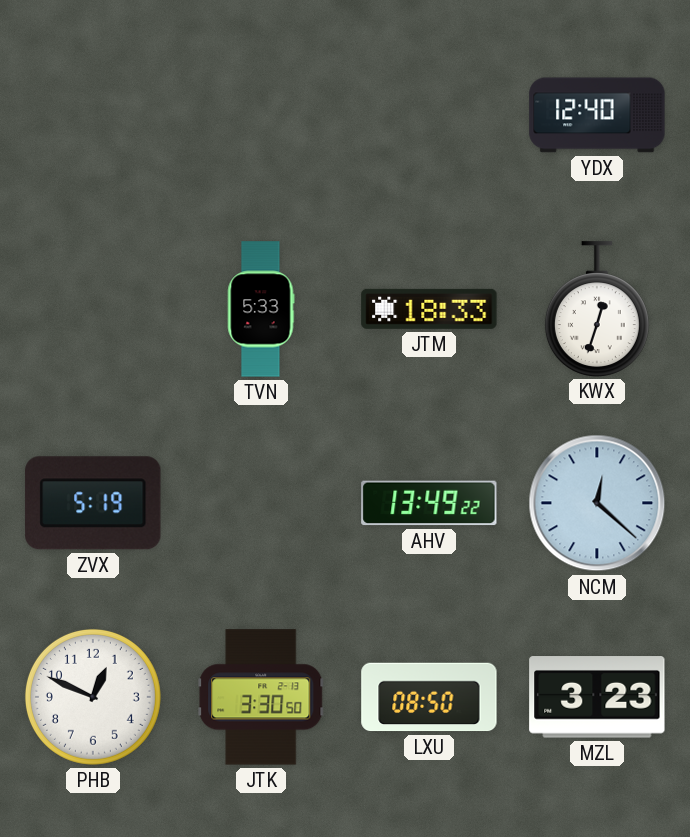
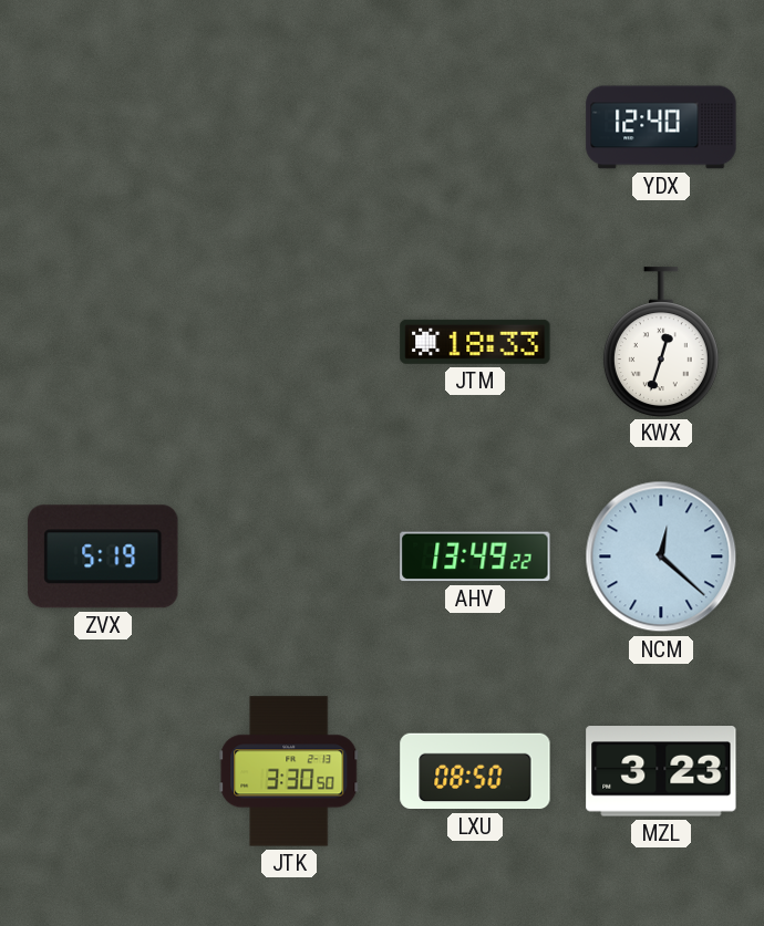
TVN: 5:33 -> none (261, 309)
PHB: 12:49 -> none (93, 697)
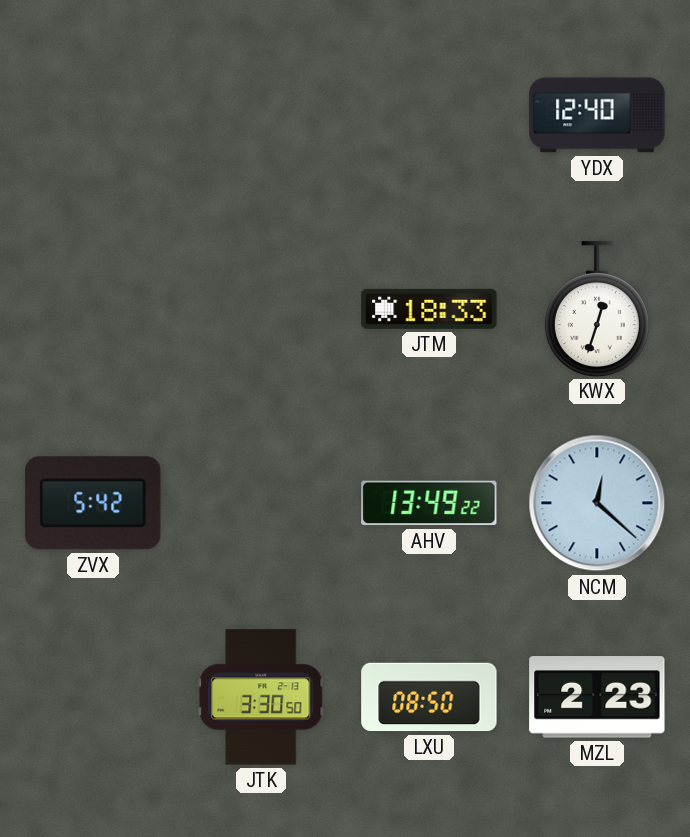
ZVX: 5:19 -> 5:42 (93, 503)
MZL: 3:23 -> 2:23 (597, 697)
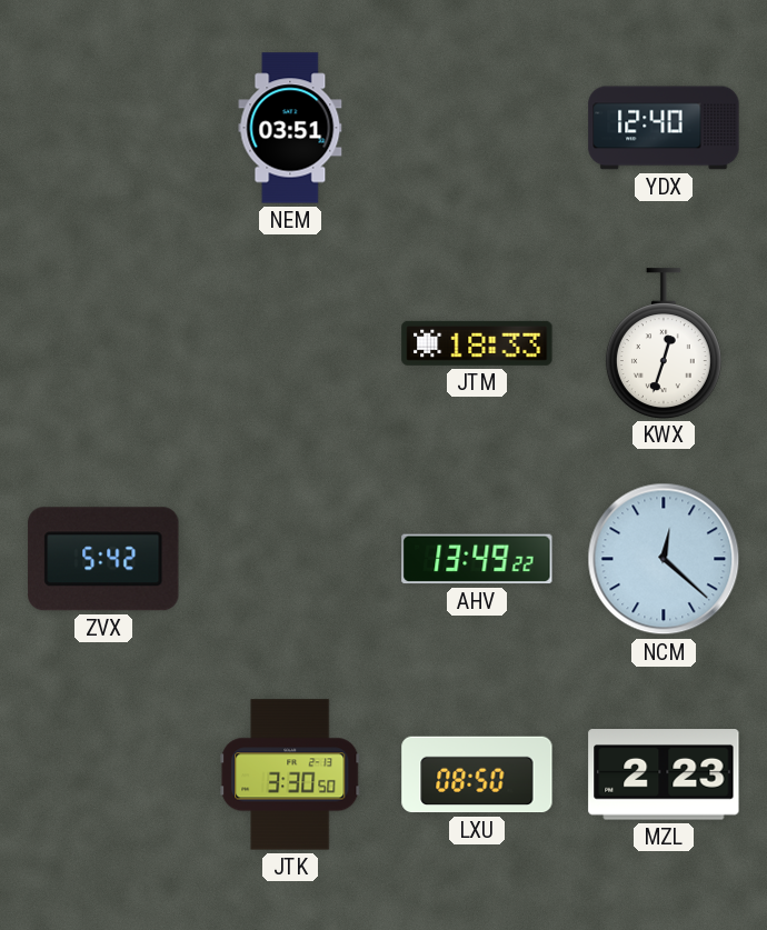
NEM: none -> 03:51 (290, 128)
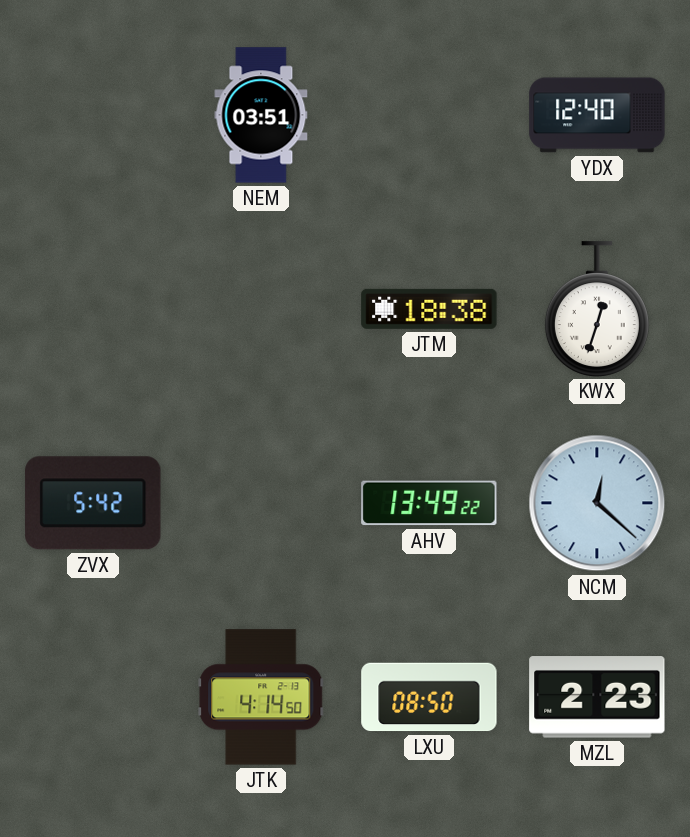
JTM: 18:33 -> 18:38 (429, 309)
JTK: 3:30 -> 4:14 (261, 697)
